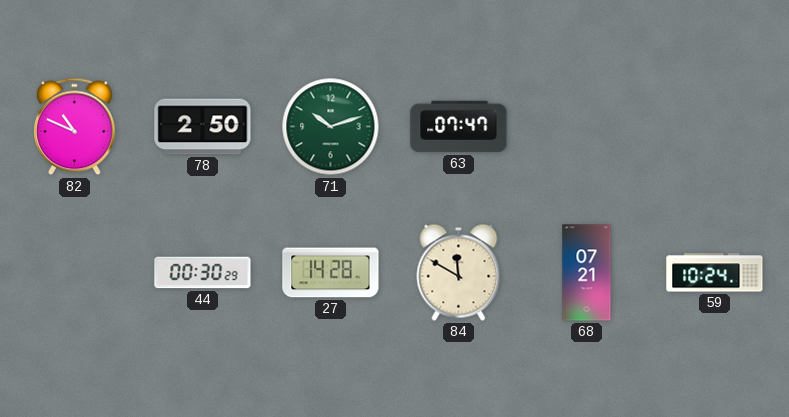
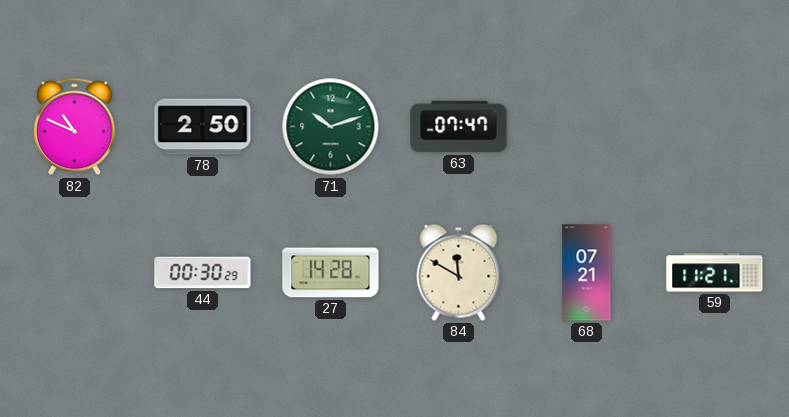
59: 10:24 -> 11:21 (715, 273)
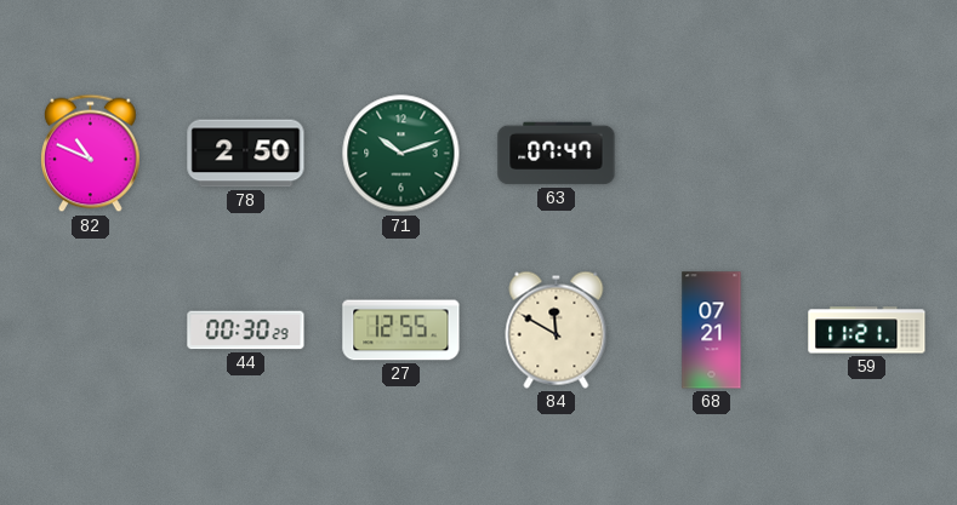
27: 14:28 -> 12:55 (401, 331)
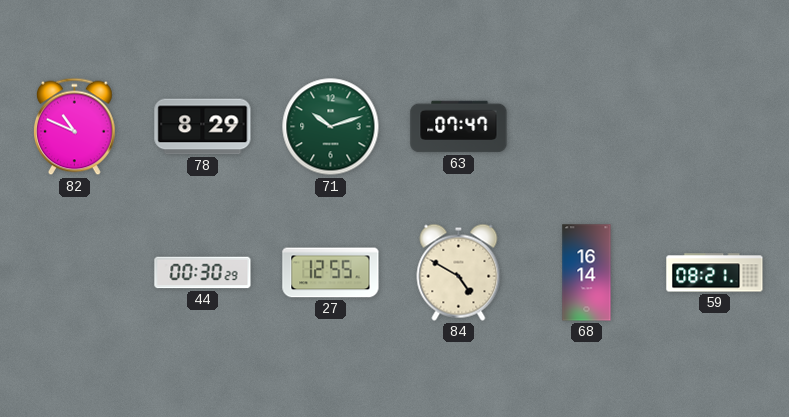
78: 2:50 -> 8:29 (203, 127)
84: 11:50 -> 4:50 (459, 272)
68: 07:21 -> 16:14 (587, 273)
59: 11:21 -> 08:21 (715, 273)
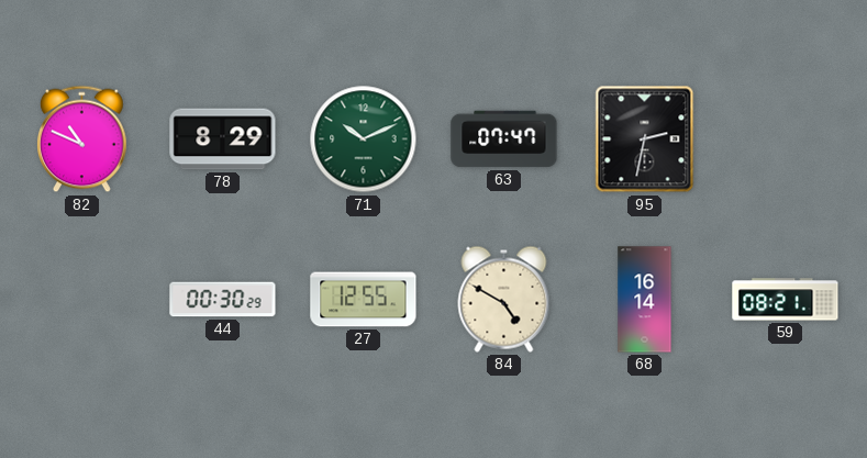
71: 10:12 -> 10:11 (364, 139)
95: none -> 2:32 (645, 139)
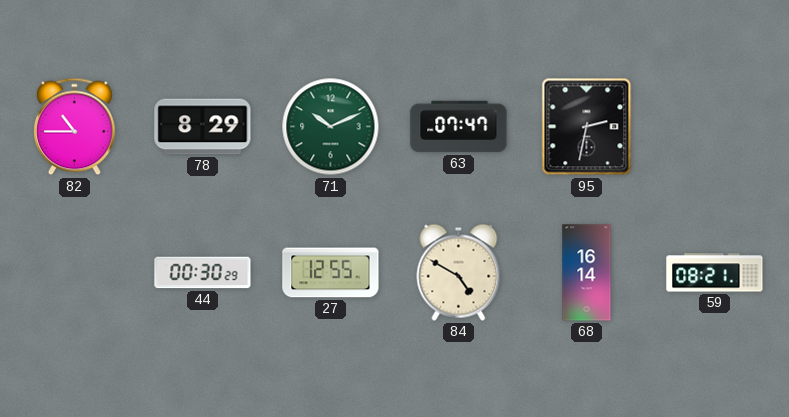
82: 10:49 -> 10:45 (75, 127)
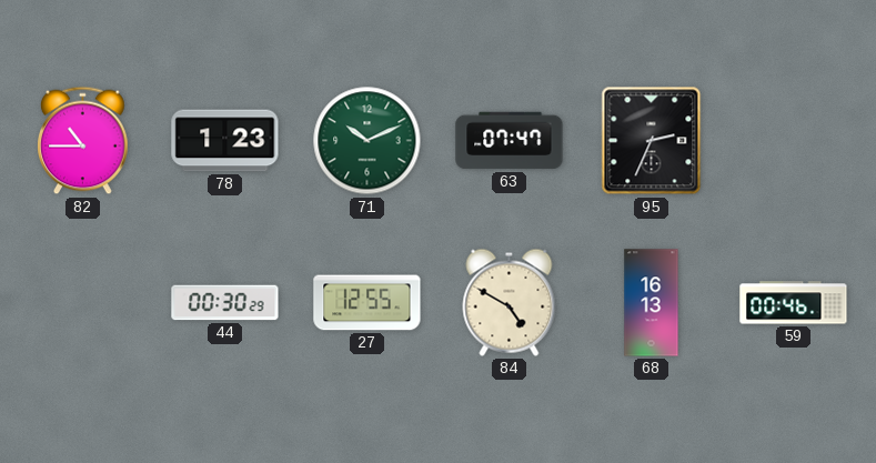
78: 8:29 -> 1:23 (225, 141)
95: 2:32 -> 2:34 (652, 141)
68: 16:14 -> 16:13 (652, 303)
59: 08:21 -> 00:46 (794, 303)
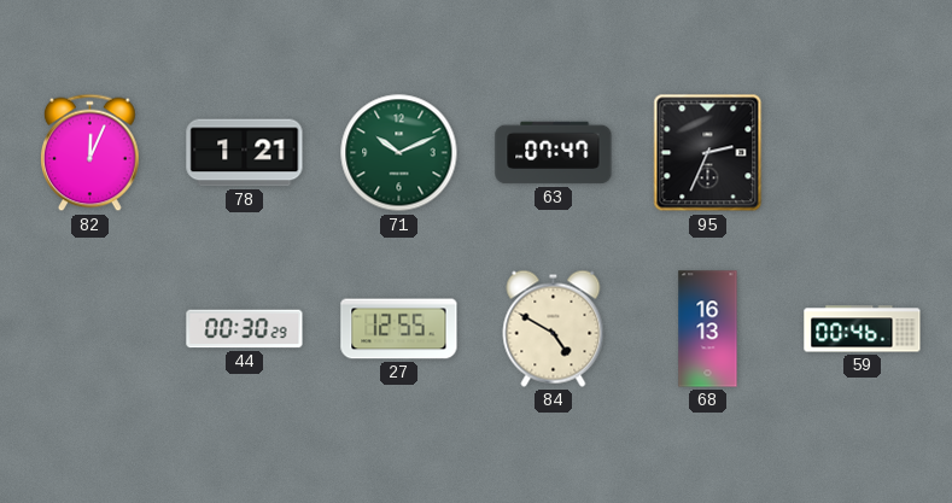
82: 10:45 -> 12:04 (90, 153)
78: 1:23 -> 1:21 (245, 153)
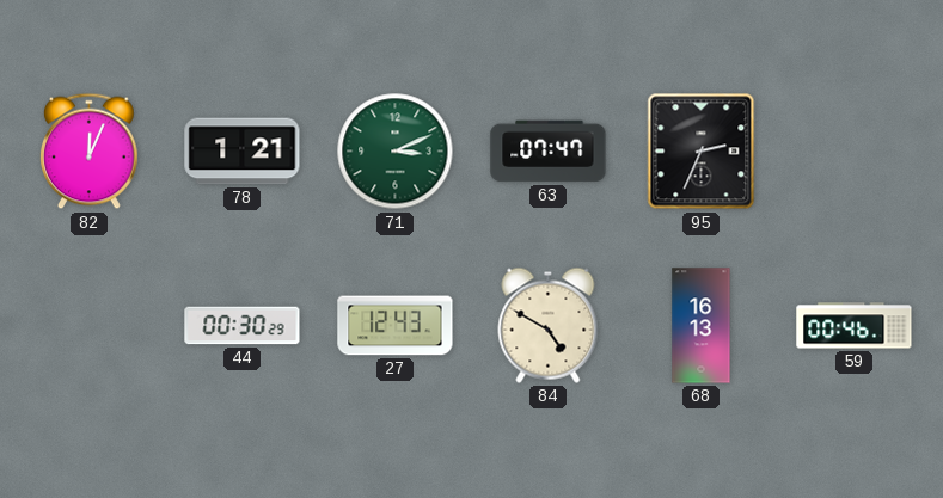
71: 10:11 -> 3:11 (396, 152)
27: 12:55 -> 12:43 (396, 326)
